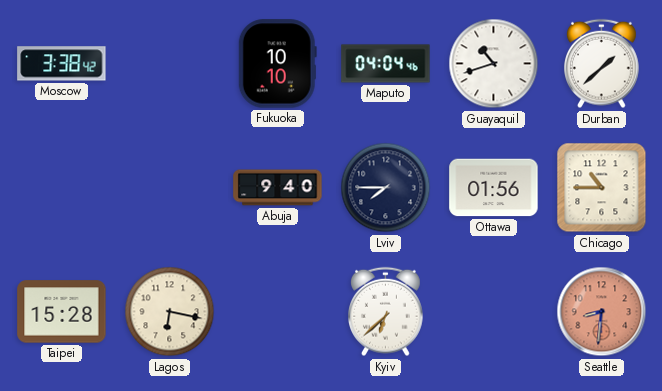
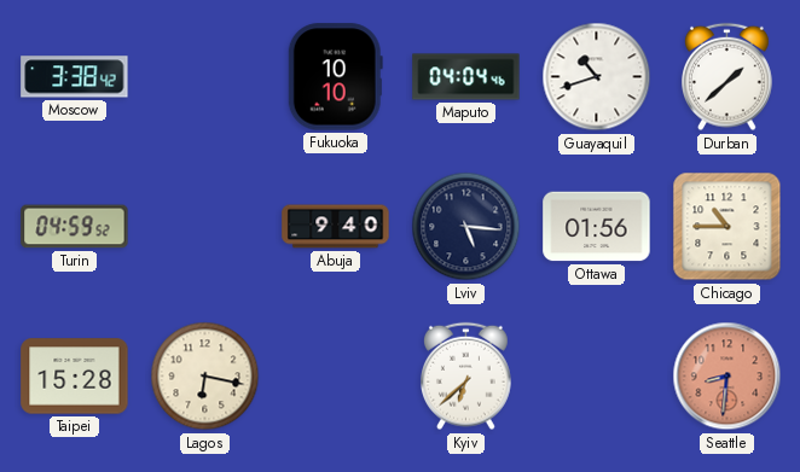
Turin: none -> 04:59 (75, 227)
Lviv: 7:45 -> 5:16 (466, 227)
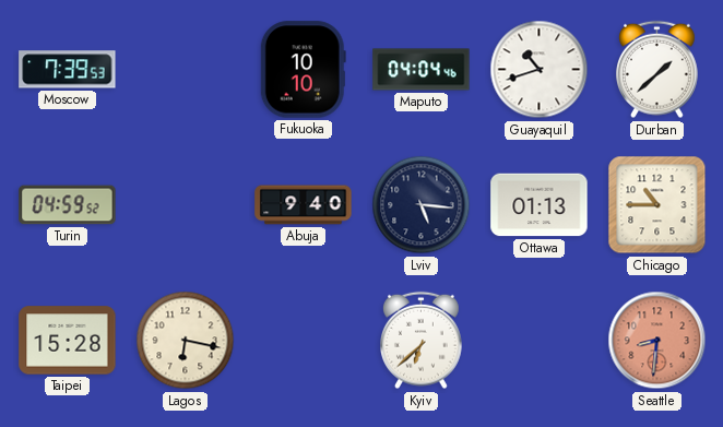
Moscow: 3:38 -> 7:39 (68, 70)
Ottawa: 01:56 -> 01:13 (540, 205)
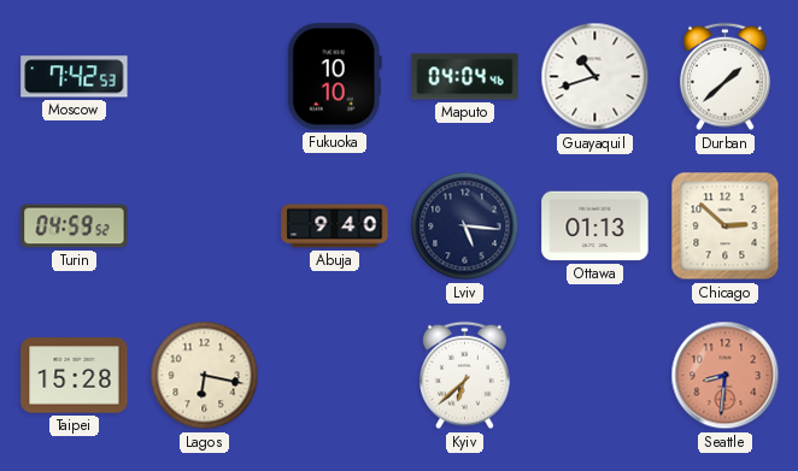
Moscow: 7:39 -> 7:42 (75, 77)
Chicago: 10:45 -> 2:52 (726, 226)
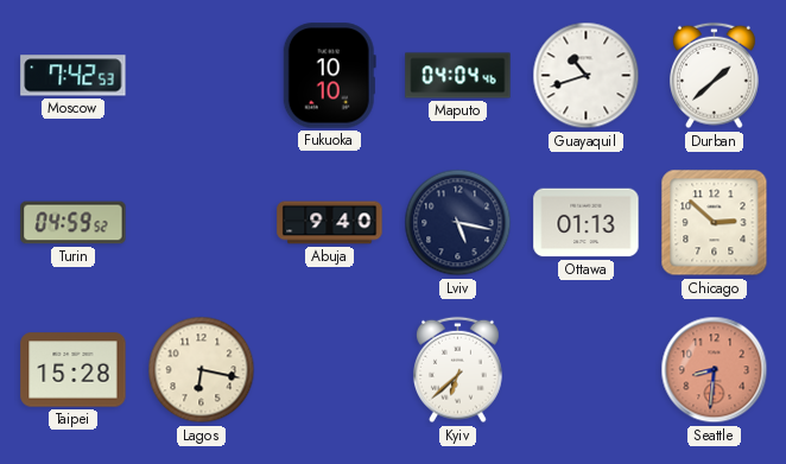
Lviv: 5:16 -> 5:17 (458, 223)
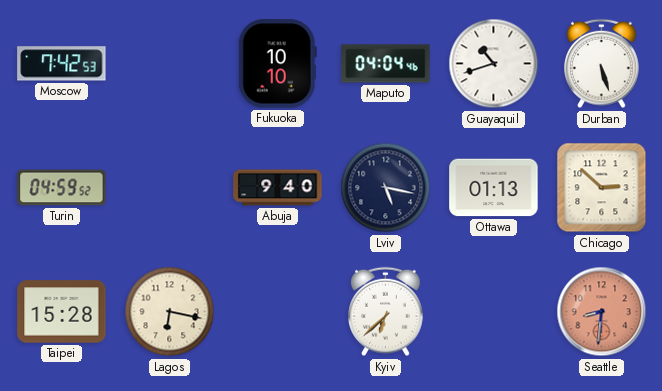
Durban: 1:38 -> 5:27 (602, 64)
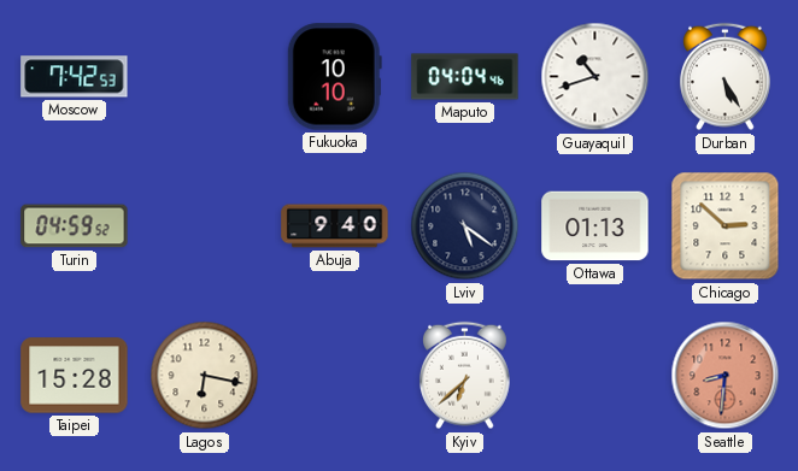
Durban: 5:27 -> 5:25 (726, 77)
Lviv: 5:17 -> 5:21 (465, 226)
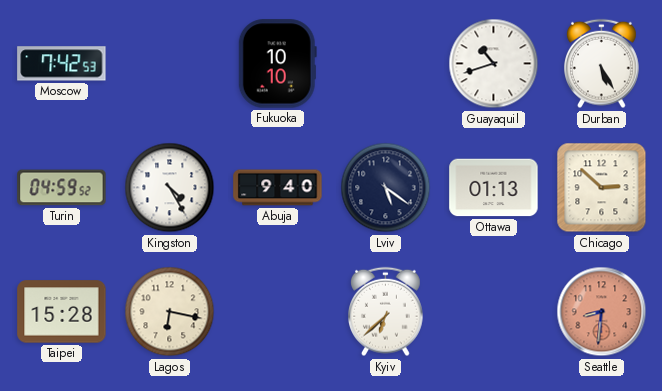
Maputo: 04:04 -> none (465, 77)
Kingston: none -> 4:25 (170, 188)
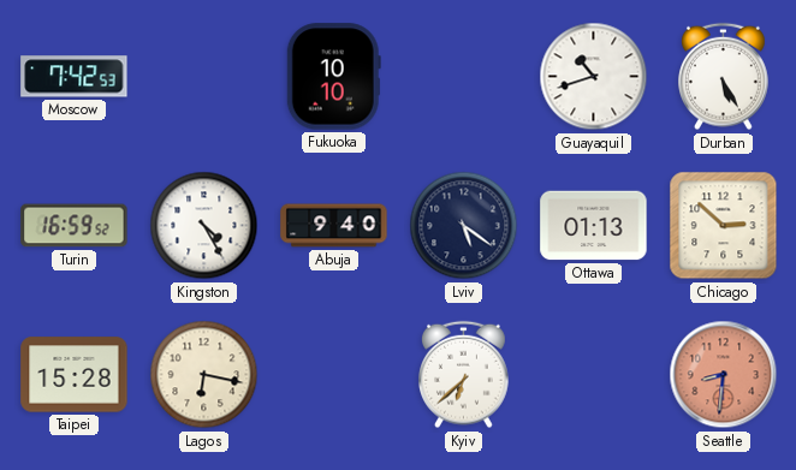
Turin: 04:59 -> 16:59 (75, 226)
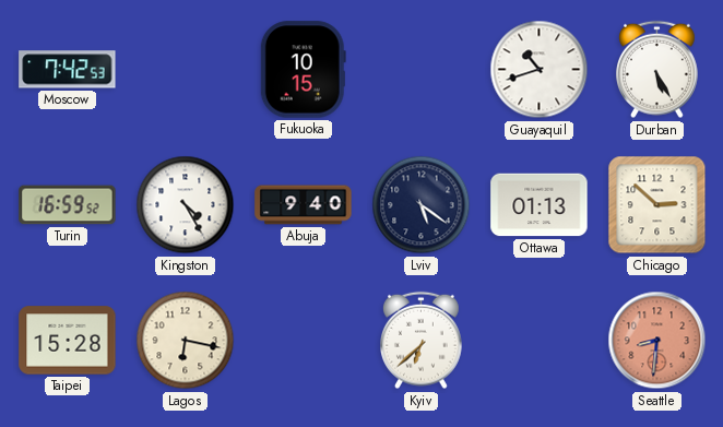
Fukuoka: 10:10 -> 10:15 (303, 70)
